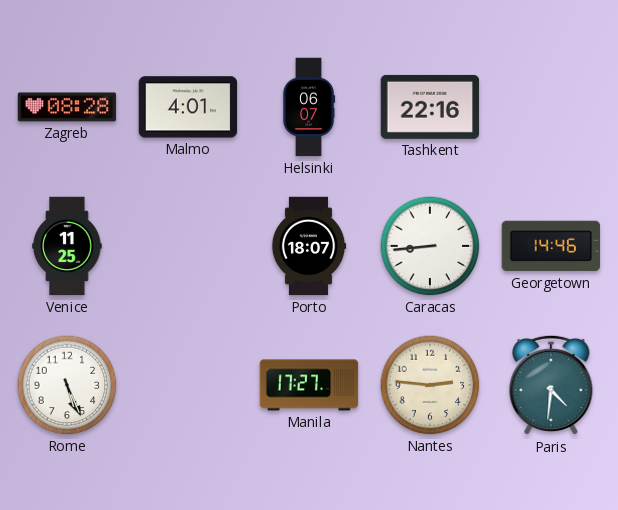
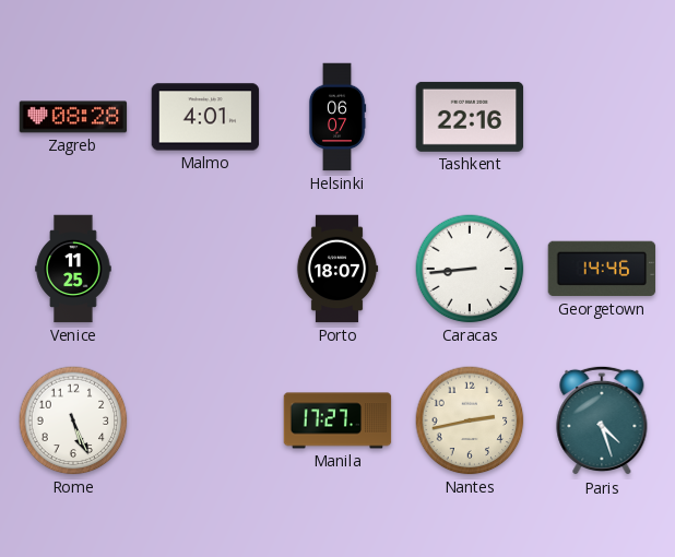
Nantes: 2:46 -> 2:43 (470, 420)
Paris: 4:31 -> 4:27 (602, 420)
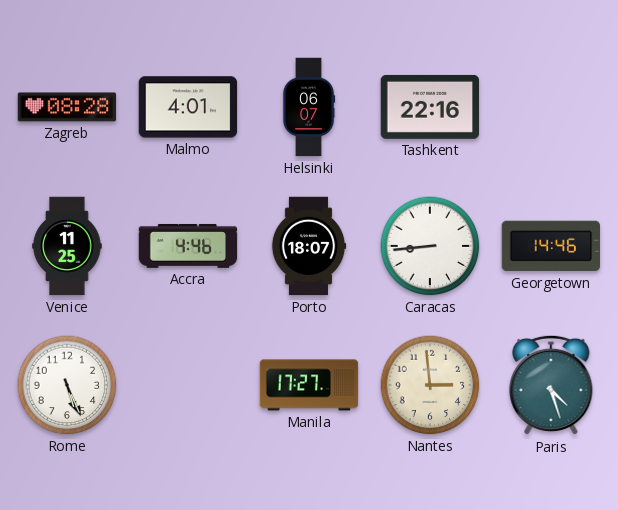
Accra: none -> 4:46 (188, 246)
Nantes: 2:43 -> 2:59 (430, 385)
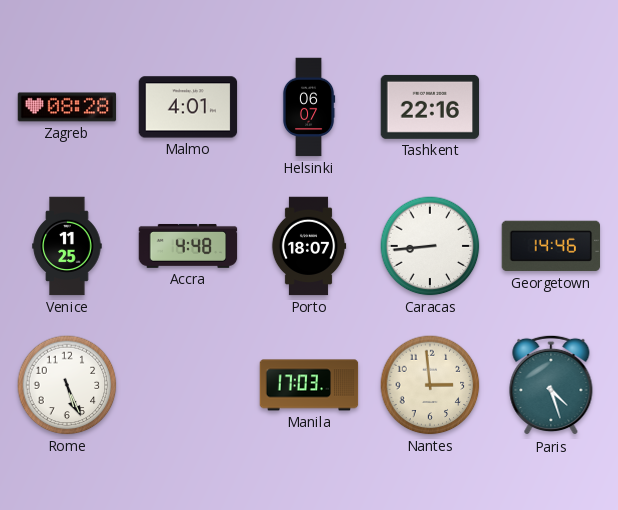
Accra: 4:46 -> 4:48 (188, 246)
Manila: 17:27 -> 17:03 (309, 385)
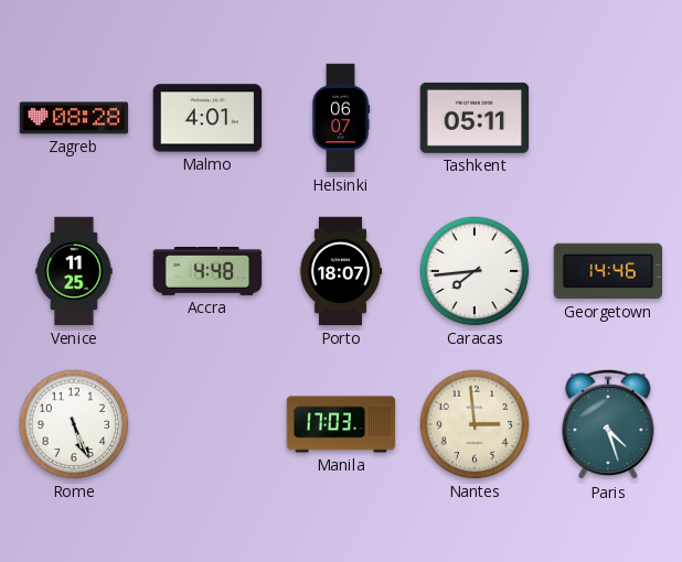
Tashkent: 22:16 -> 05:11 (475, 118)
Caracas: 8:44 -> 7:44 (475, 271)
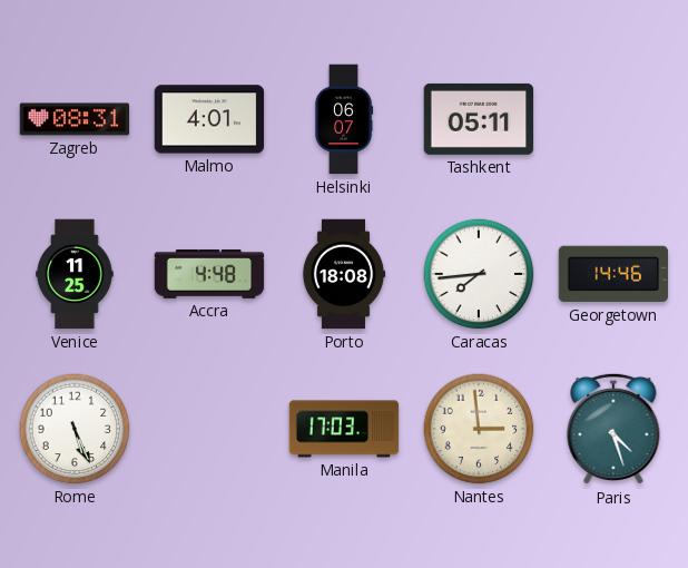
Zagreb: 08:28 -> 08:31 (75, 119)
Porto: 18:07 -> 18:08 (344, 274)
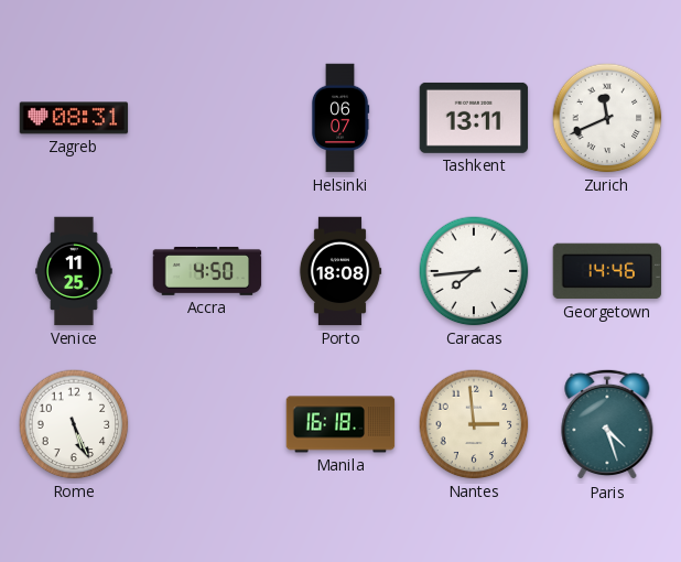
Malmo: 4:01 -> none (209, 119)
Tashkent: 05:11 -> 13:11 (474, 118)
Zurich: none -> 11:41 (607, 118)
Accra: 4:48 -> 4:50 (207, 271)
Manila: 17:03 -> 16:18 (340, 424)
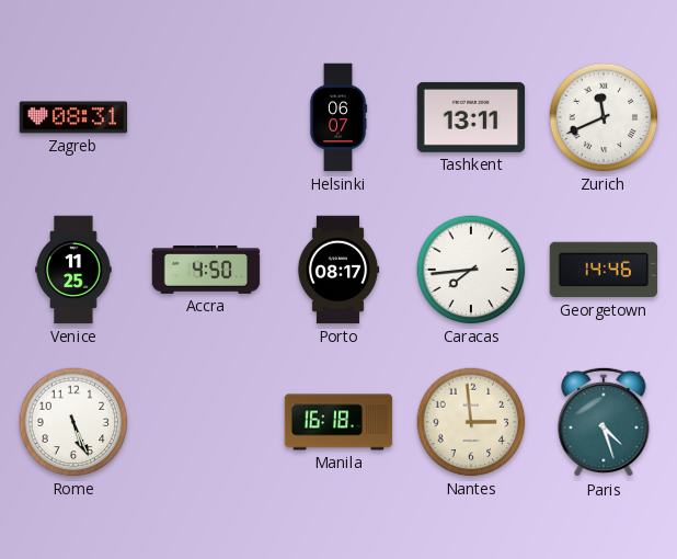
Porto: 18:08 -> 08:17 (338, 270)
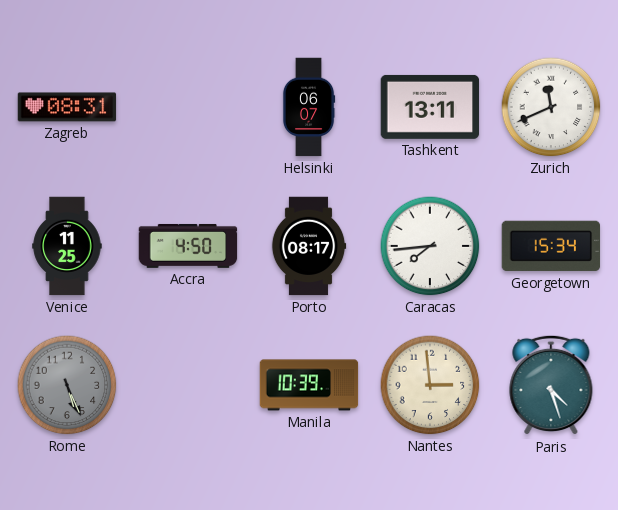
Georgetown: 14:46 -> 15:34 (551, 246)
Rome dial: white -> grey (67, 385)
Manila: 16:18 -> 10:39 (309, 385)
